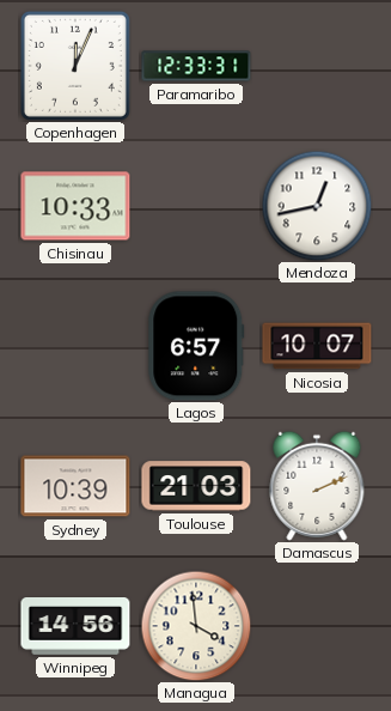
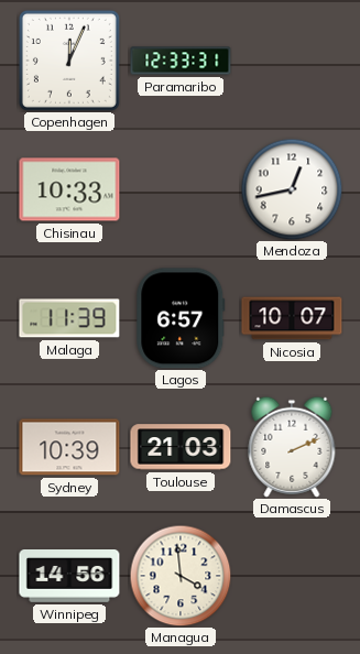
Malaga: none -> 11:39 (69, 318)
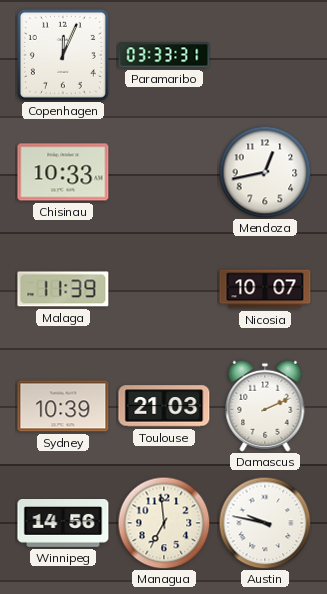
Paramaribo: 12:33 -> 03:33 (164, 55)
Lagos: 6:57 -> none (181, 318)
Managua: 3:59 -> 6:59 (164, 523)
Austin: none -> 9:47 (265, 523)
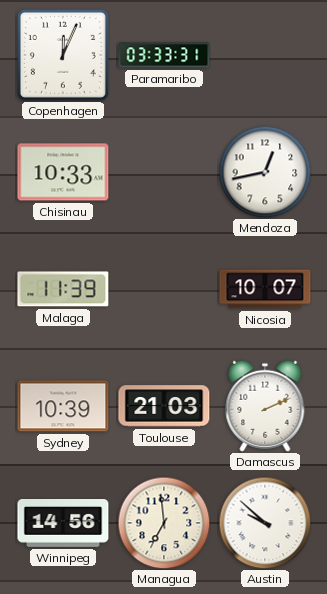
Austin: 9:47 -> 9:52 (265, 523)
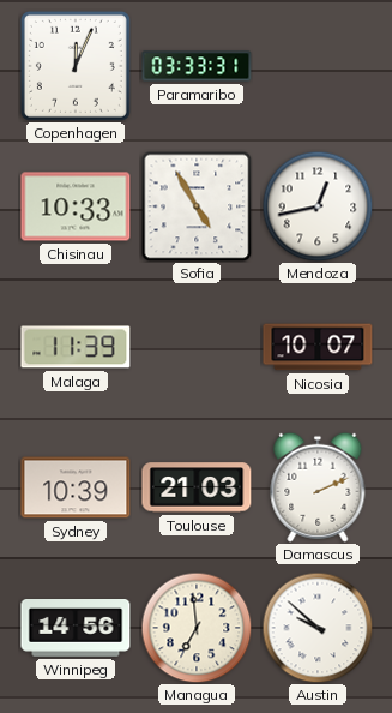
Sofia: none -> 4:55 (197, 206)
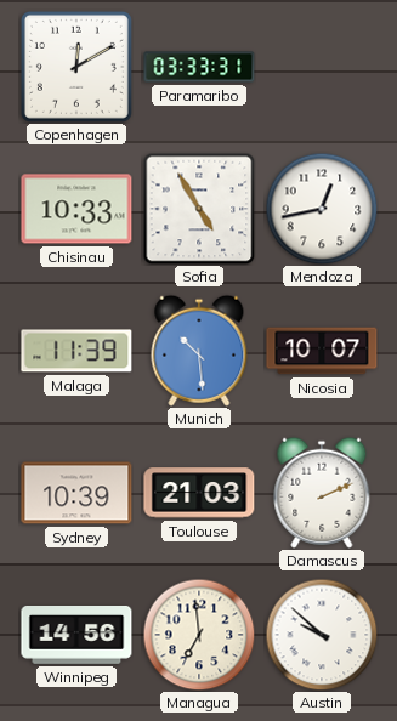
Copenhagen: 12:04 -> 12:10 (76, 67)
Munich: none -> 10:29 (199, 351)
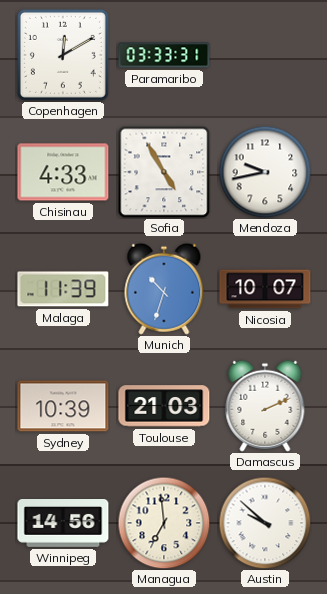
Chisinau: 10:33 -> 4:33 (63, 172)
Mendoza: 12:43 -> 9:43 (265, 172)
Munich: 10:29 -> 10:33 (164, 289)
